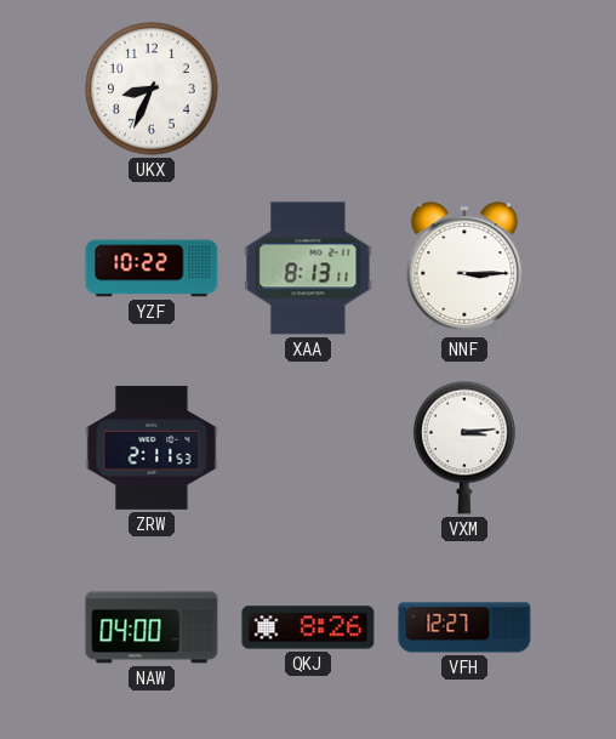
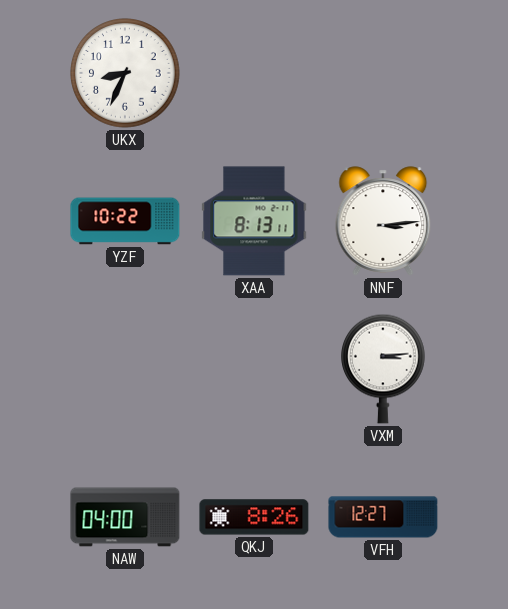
NNF: 3:15 -> 3:14 (383, 221)
ZRW: 2:11 -> none (152, 448)
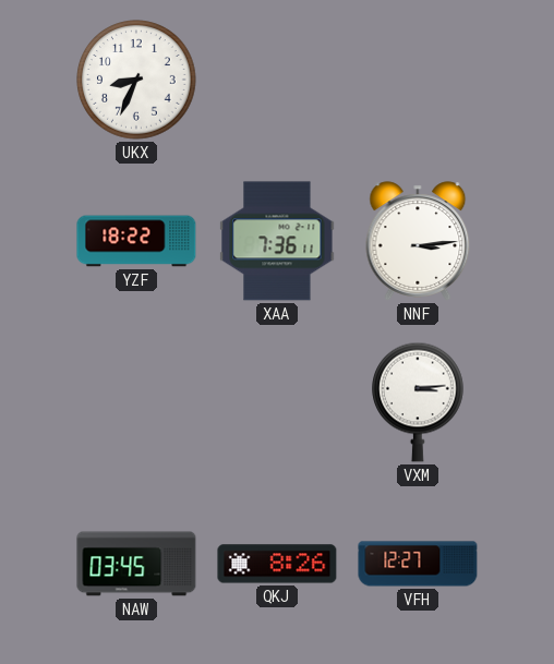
YZF: 10:22 -> 18:22 (136, 241)
XAA: 8:13 -> 7:36 (277, 241)
NAW: 04:00 -> 03:45 (136, 564)
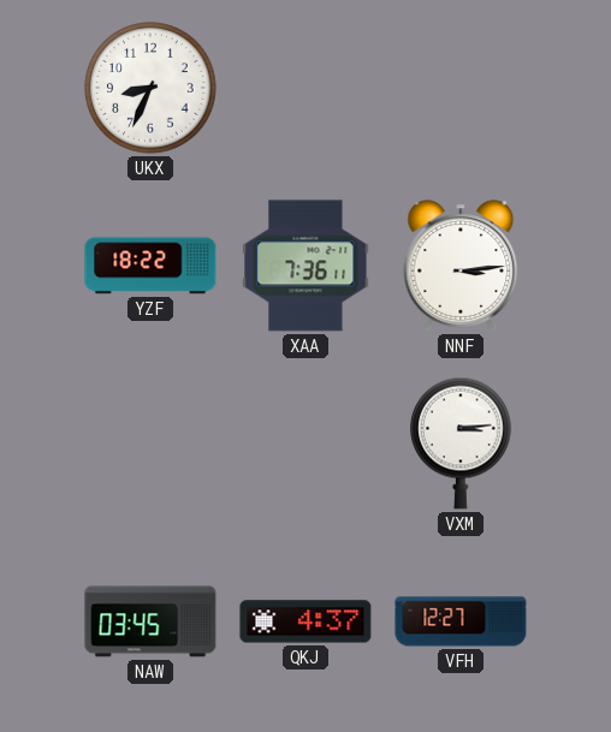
QKJ: 8:26 -> 4:37 (305, 621)
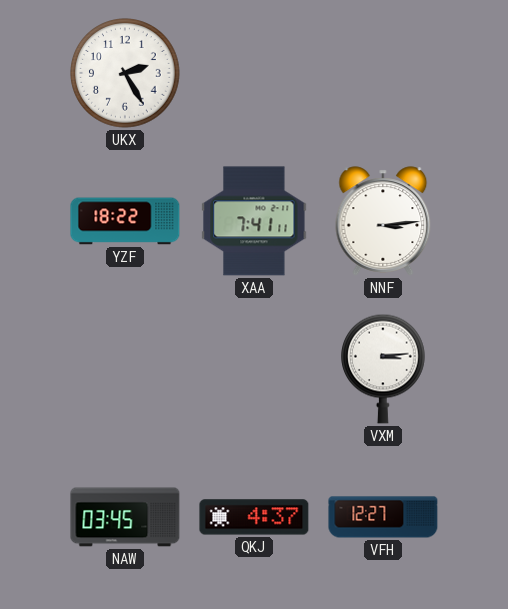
UKX: 8:34 -> 2:25 (125, 73)
XAA: 7:36 -> 7:41 (254, 221)
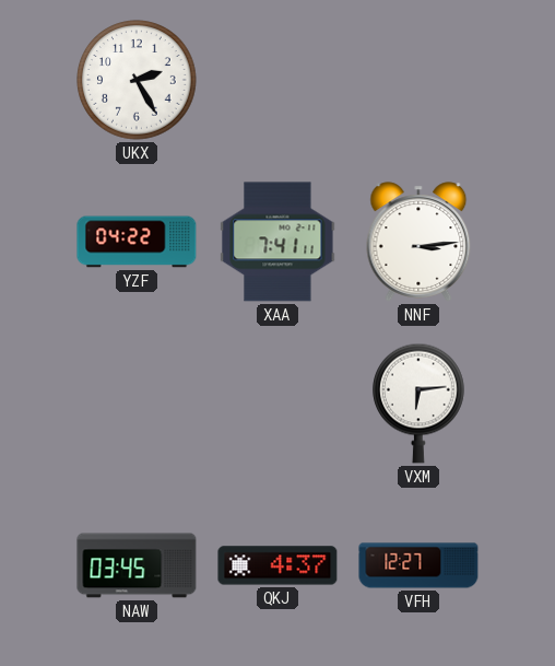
YZF: 18:22 -> 04:22 (137, 242)
VXM: 3:14 -> 6:14 (420, 404)
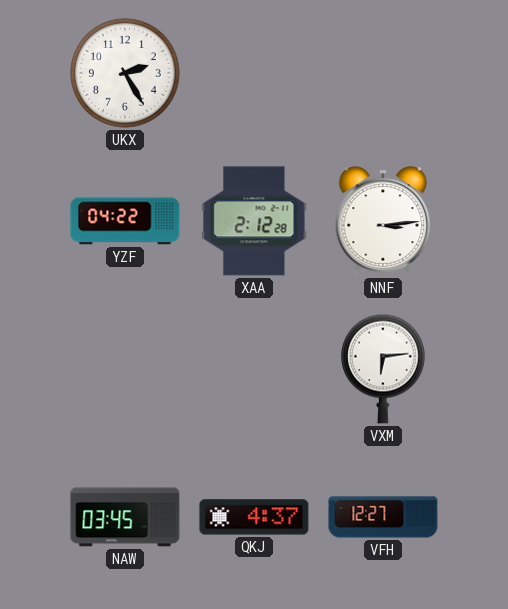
XAA: 7:41 -> 2:12 (254, 221)
